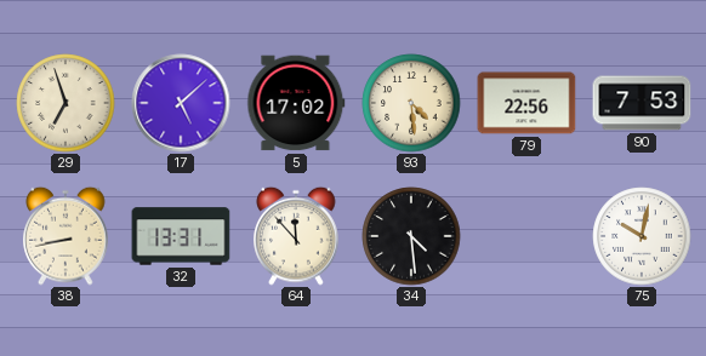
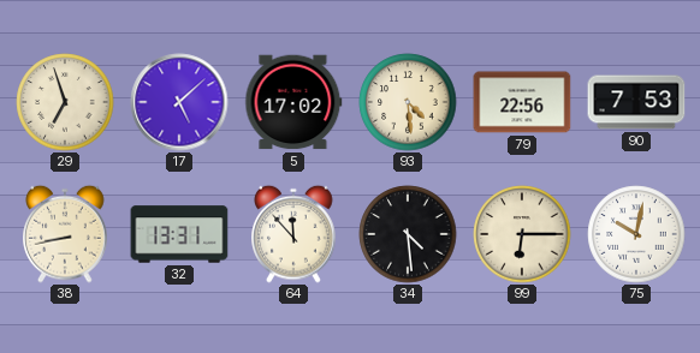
99: none -> 6:15 (522, 234)
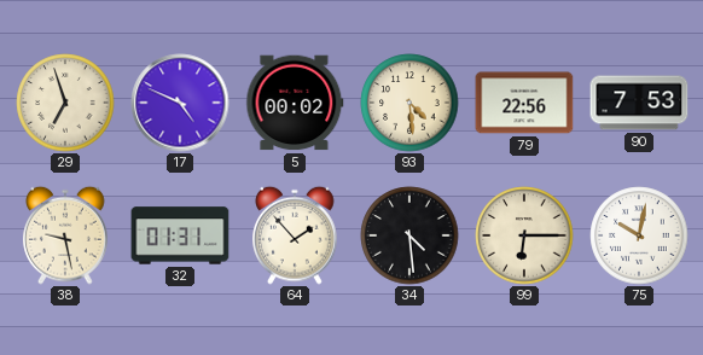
17: 5:08 -> 4:49 (180, 103)
5: 17:02 -> 00:02 (295, 103)
38: 8:43 -> 9:28 (65, 235)
32: 13:31 -> 01:31 (180, 235)
64: 11:53 -> 1:53 (295, 235)
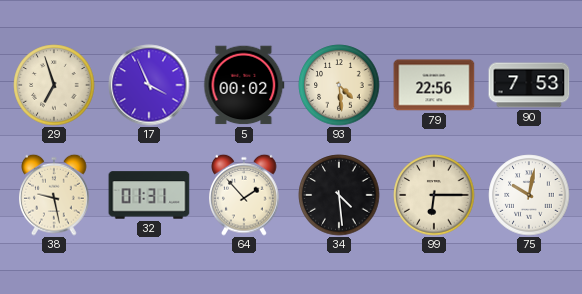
17: 4:49 -> 3:56 (149, 85)
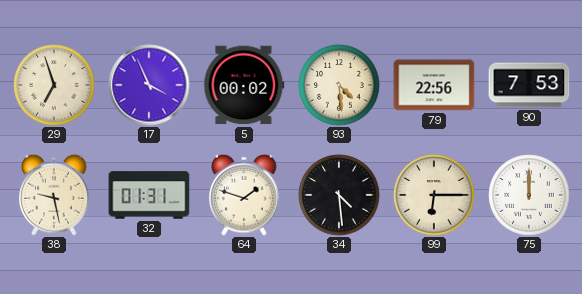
64: 1:53 -> 1:48 (244, 195)
75: 10:02 -> 12:00 (529, 195)
